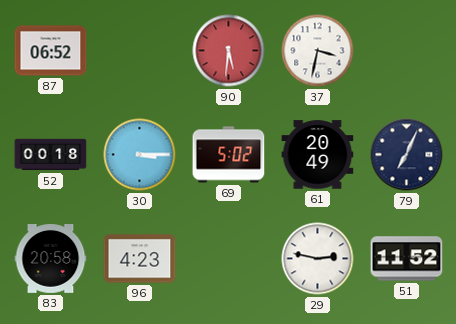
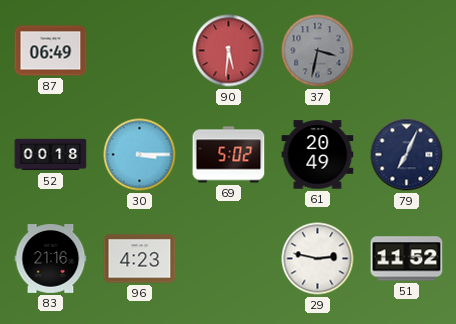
87: 06:52 -> 06:49 (51, 51)
37 dial: white -> grey (318, 51)
83: 20:58 -> 21:16 (51, 259)
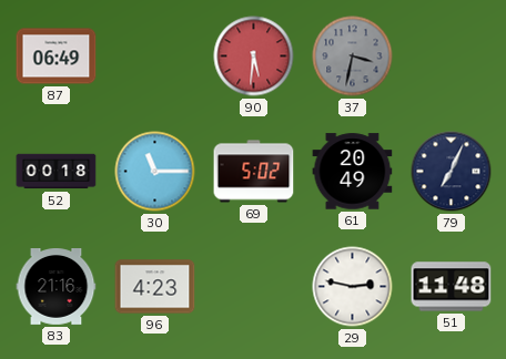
30: 3:15 -> 11:15 (155, 172)
51: 11:52 -> 11:48 (452, 287)
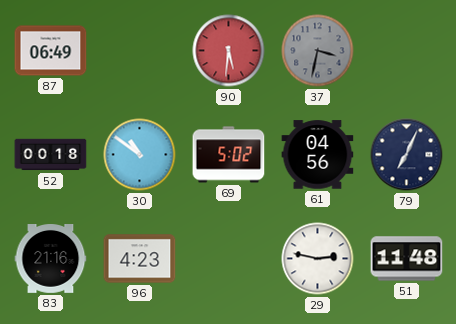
30: 11:15 -> 10:51 (140, 155)
61: 20:49 -> 04:56 (318, 155)
